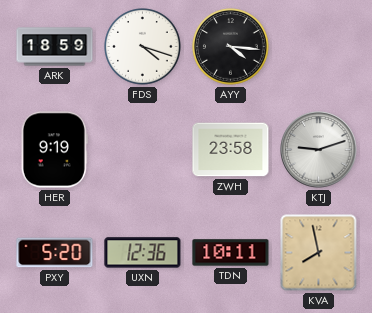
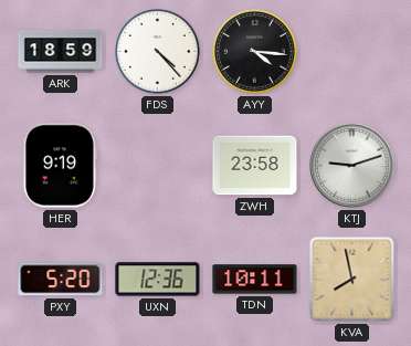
FDS: 4:18 -> 4:23 (158, 52)
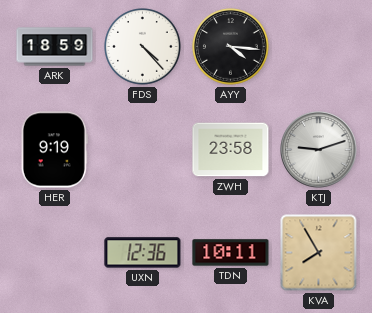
PXY: 5:20 -> none (61, 280)
KVA: 7:58 -> 7:55 (319, 253)
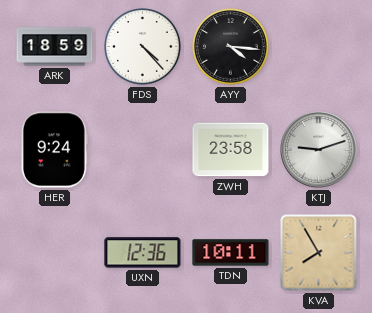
HER: 9:19 -> 9:24 (54, 150)
